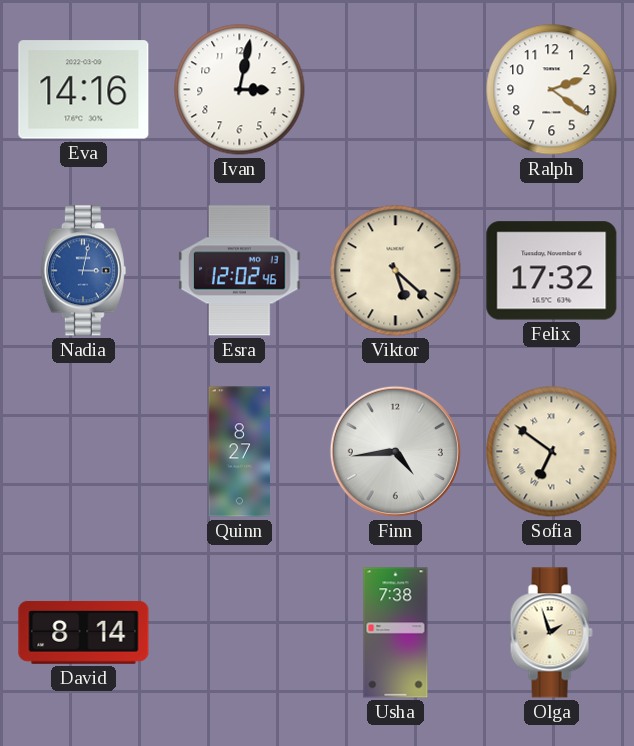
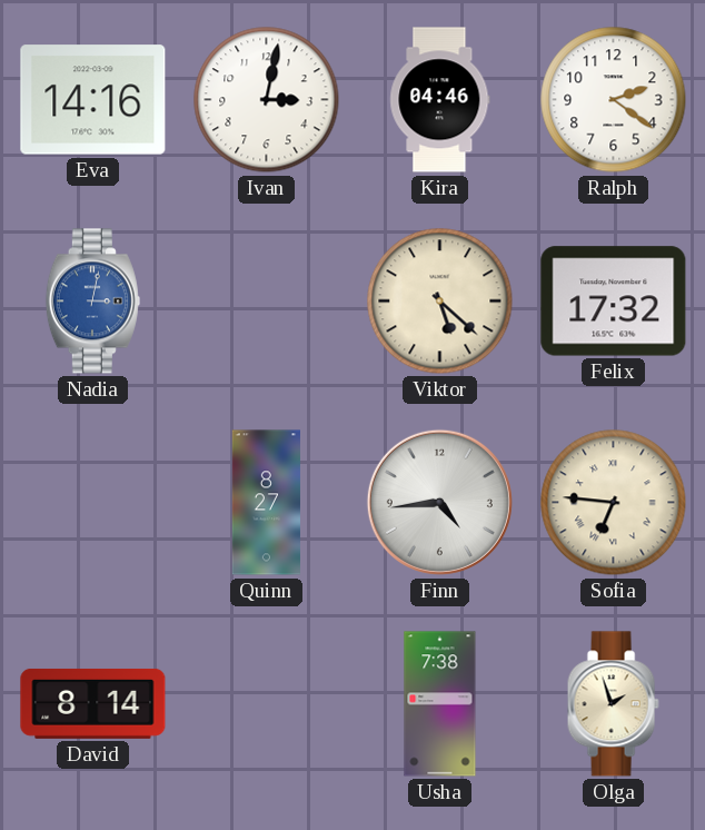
Kira: none -> 04:46 (440, 100)
Esra: 12:02 -> none (240, 271)
Sofia: 6:51 -> 6:46 (614, 503)
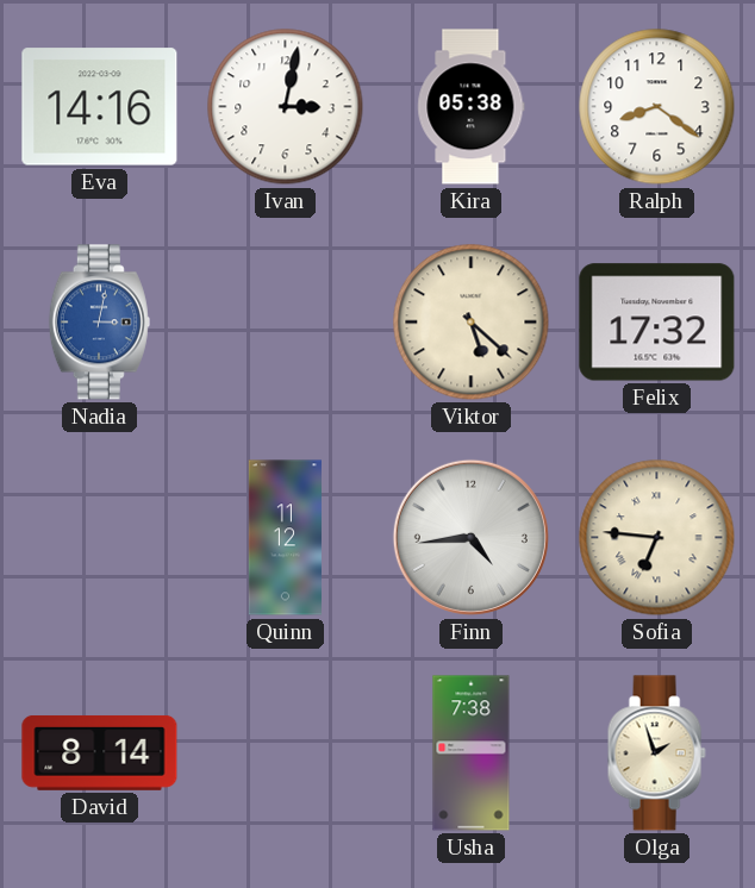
Kira: 04:46 -> 05:38 (472, 107)
Ralph: 2:21 -> 8:21 (657, 107)
Quinn: 8:27 -> 11:12 (285, 538)
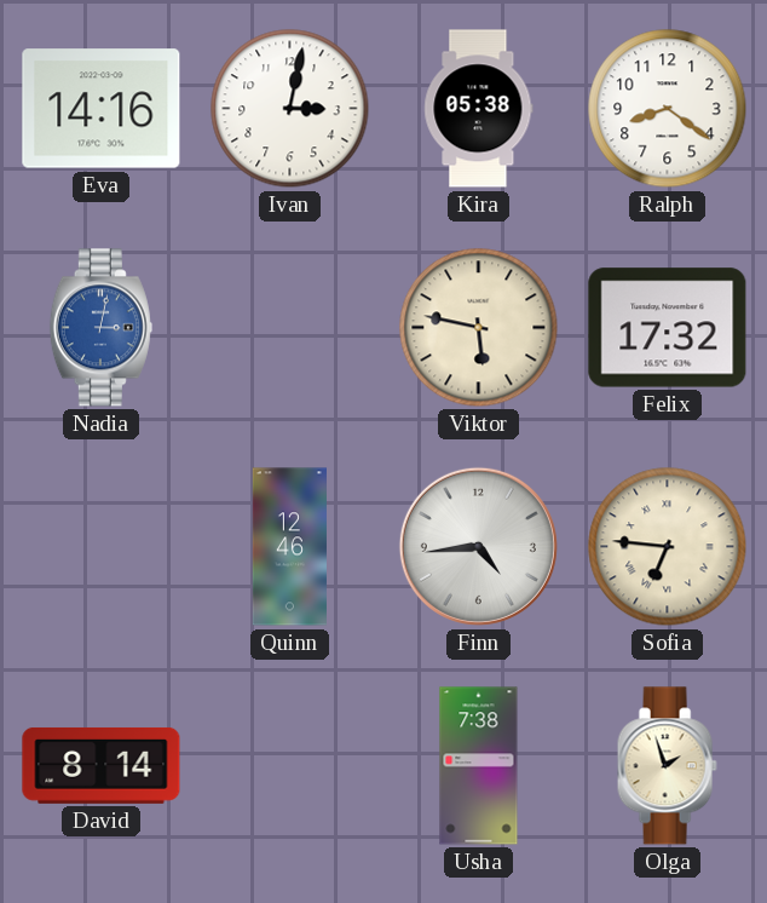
Viktor: 5:22 -> 5:47 (479, 328)
Quinn: 11:12 -> 12:46 (289, 547)
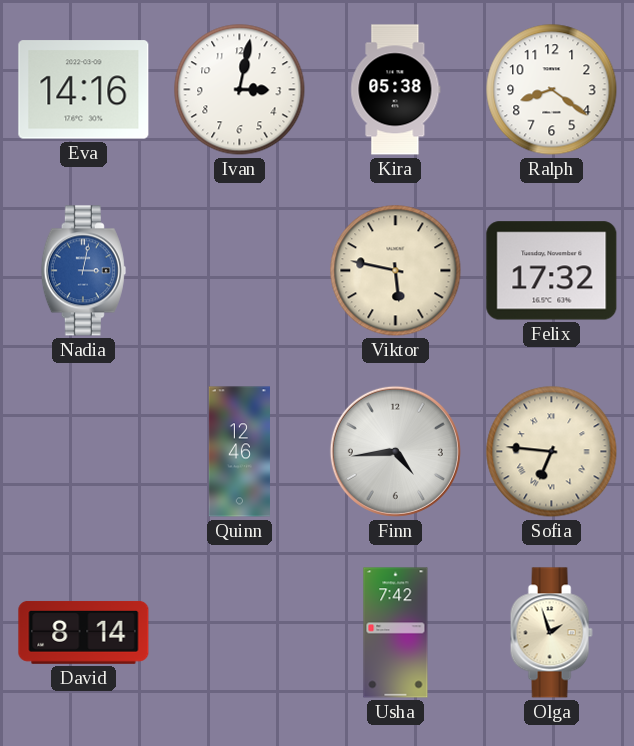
Usha: 7:38 -> 7:42 (396, 633)
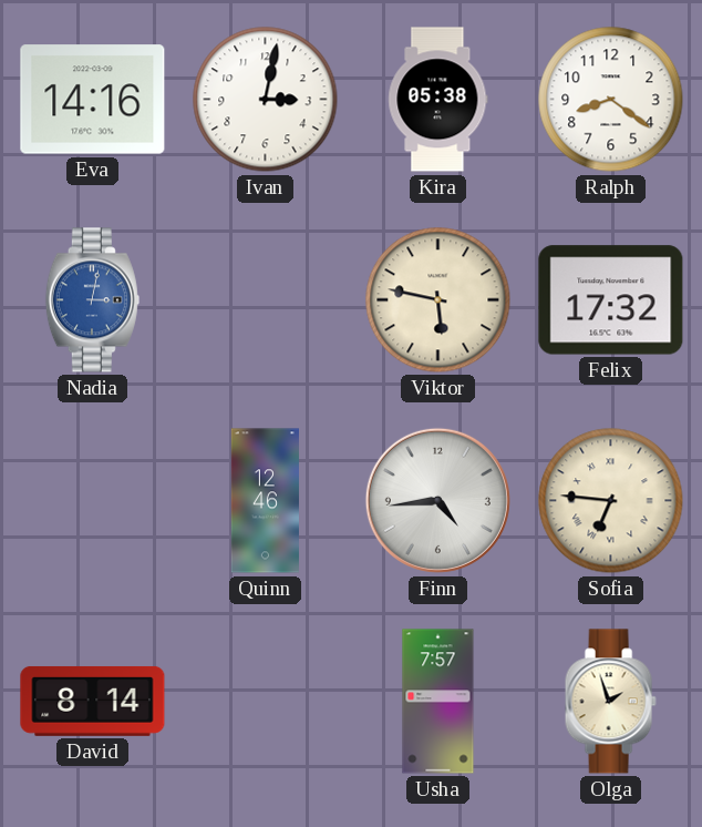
Usha: 7:42 -> 7:57 (438, 702)
